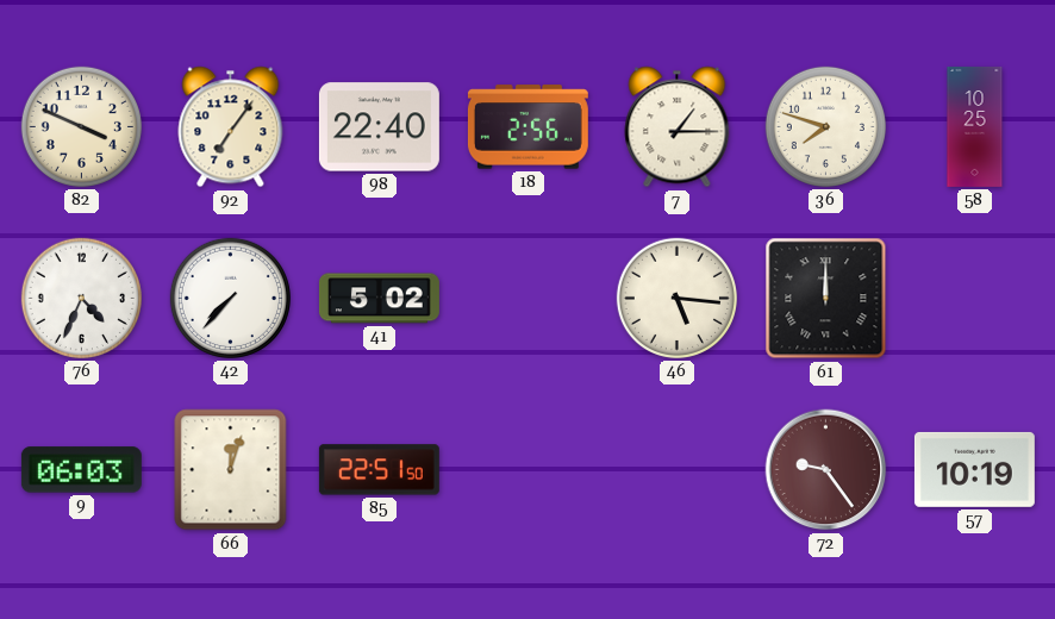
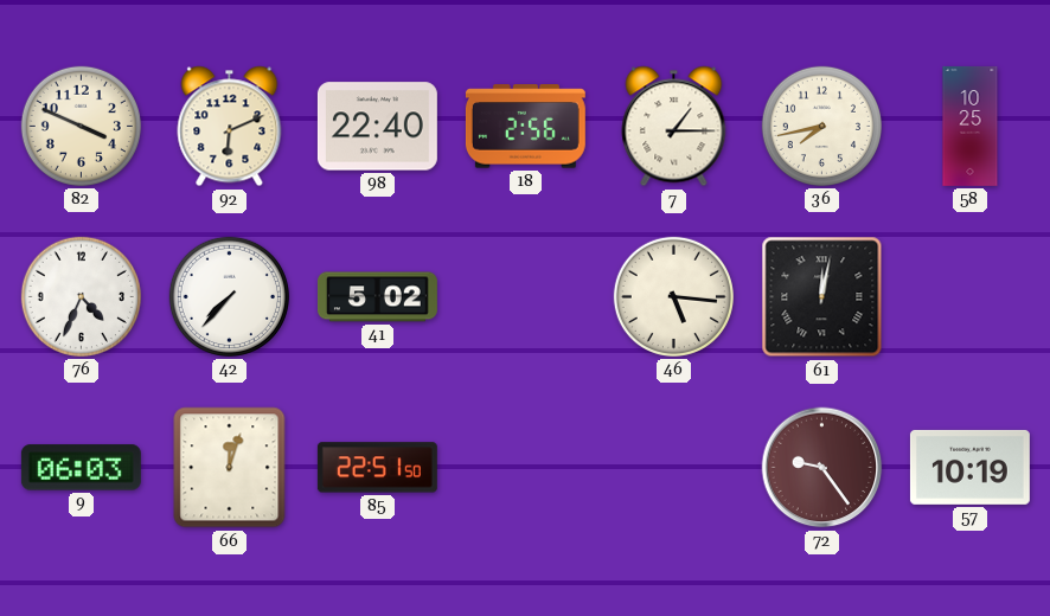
92: 7:06 -> 6:11 (230, 127)
36: 7:48 -> 7:43 (821, 126)
61: 12:00 -> 12:02 (822, 297)
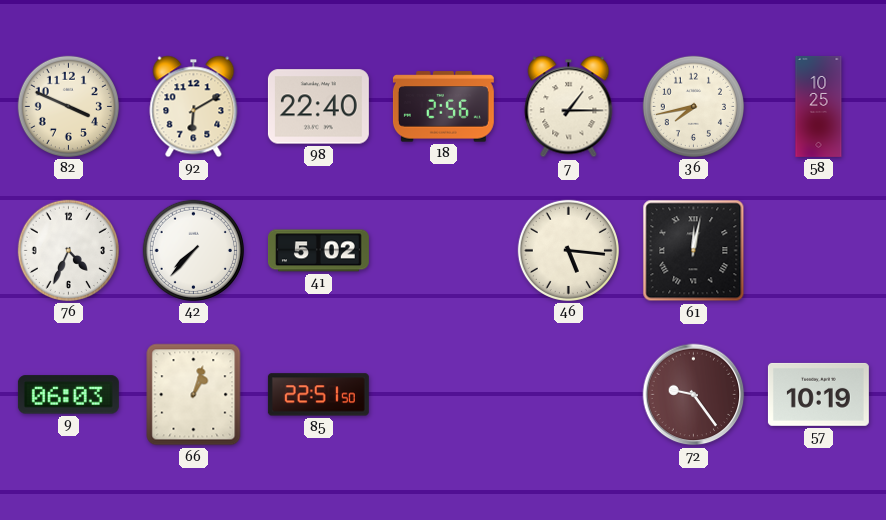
92: 6:11 -> 6:10 (194, 107)
66: 12:03 -> 1:03 (194, 395)
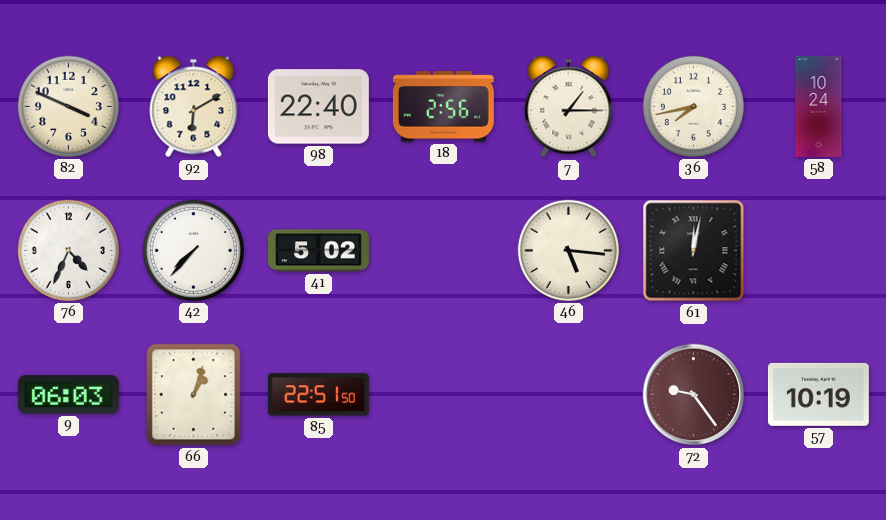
58: 10:25 -> 10:24 (819, 106)
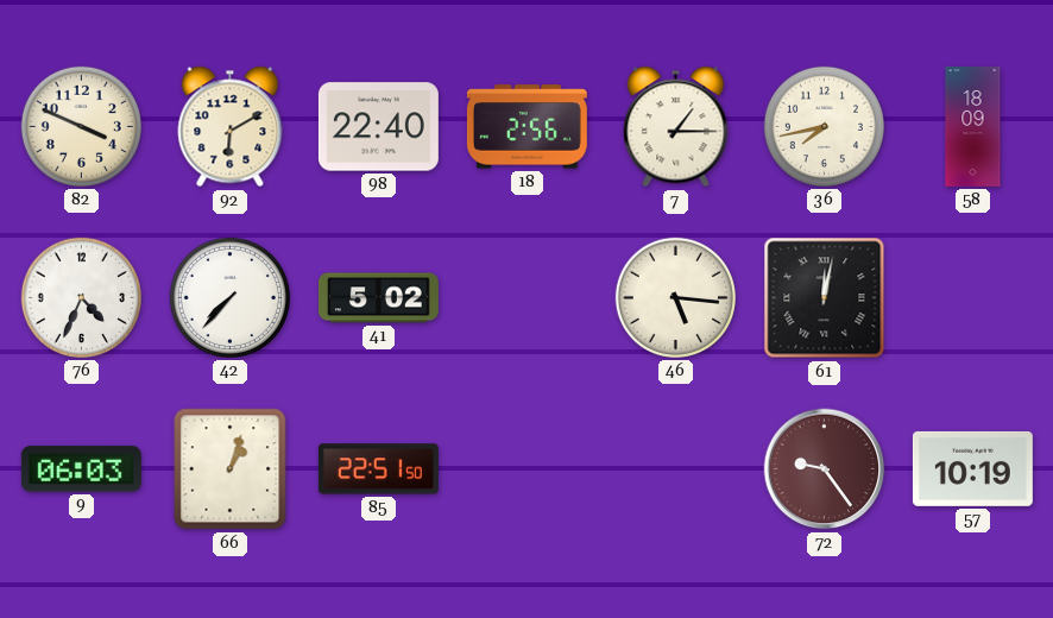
58: 10:24 -> 18:09 (973, 126)
